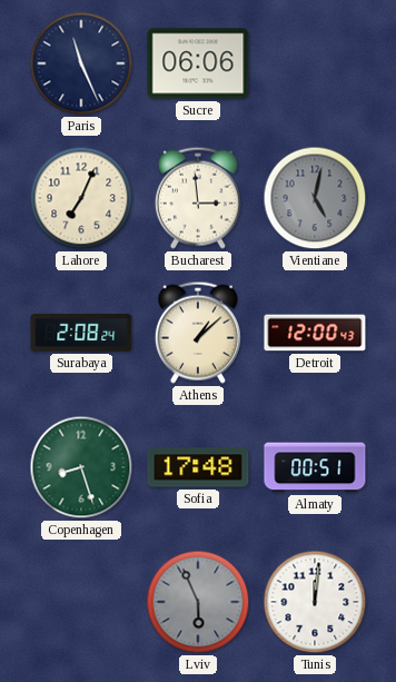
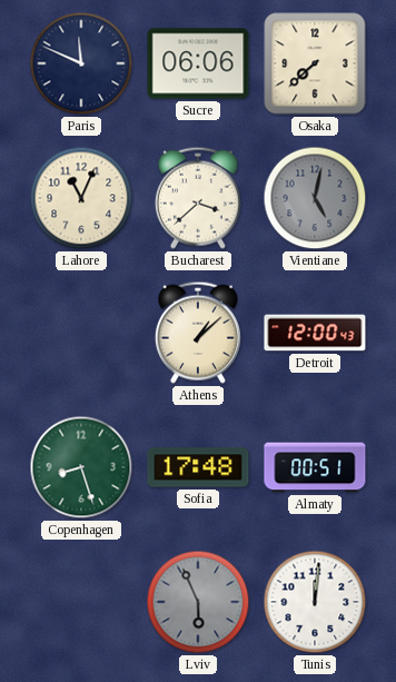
Paris: 11:26 -> 11:49 (81, 63)
Osaka: none -> 7:38 (315, 63)
Lahore: 7:04 -> 11:04 (81, 198)
Bucharest: 2:59 -> 3:38 (198, 198)
Surabaya: 2:08 -> none (81, 333)
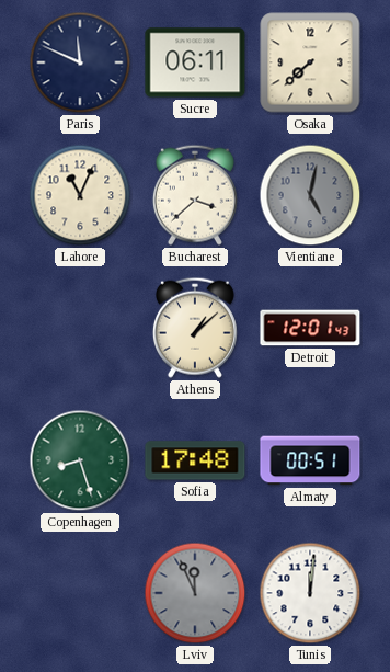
Sucre: 06:06 -> 06:11 (195, 62)
Detroit: 12:00 -> 12:01 (310, 328)
Lviv: 5:56 -> 11:56 (195, 593)
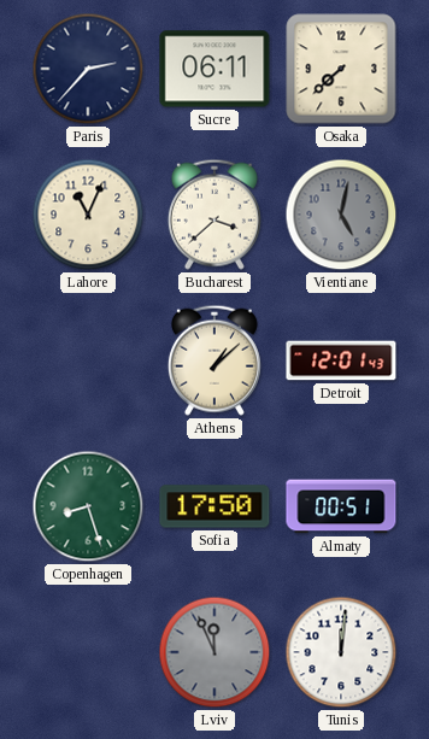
Paris: 11:49 -> 2:37 (88, 69)
Sofia: 17:48 -> 17:50 (214, 506)
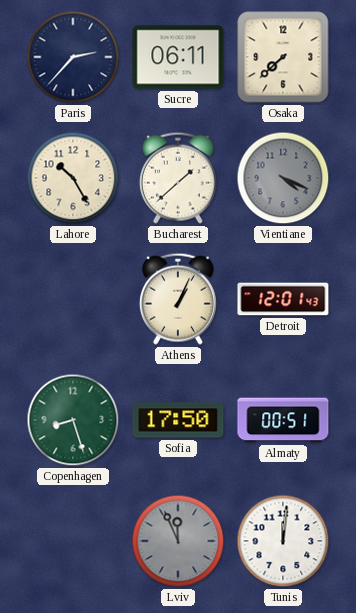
Lahore: 11:04 -> 10:25 (73, 178)
Bucharest: 3:38 -> 1:38 (178, 178)
Vientiane: 5:02 -> 4:19 (283, 178)
Athens: 1:08 -> 1:04 (178, 299)
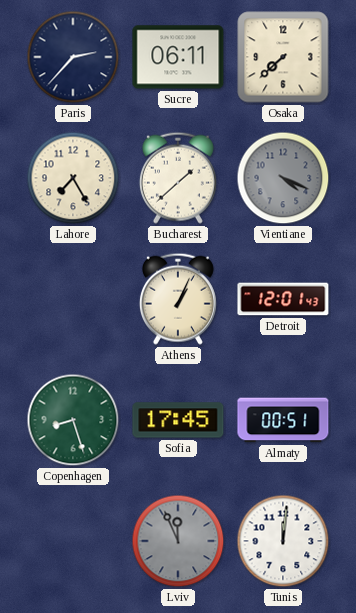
Lahore: 10:25 -> 7:25 (73, 178)
Sofia: 17:50 -> 17:45 (178, 420)
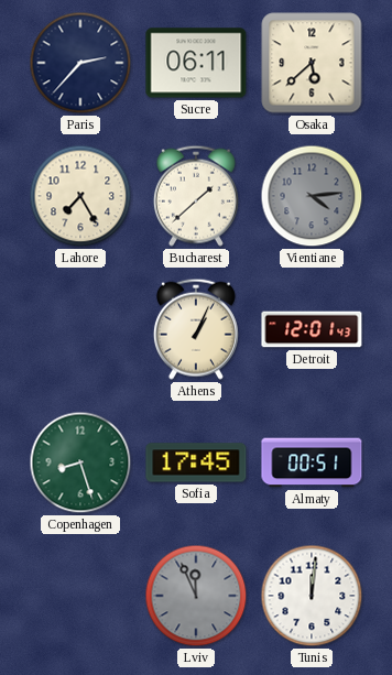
Osaka: 7:38 -> 5:38 (312, 63)
Vientiane: 4:19 -> 4:14 (312, 196)
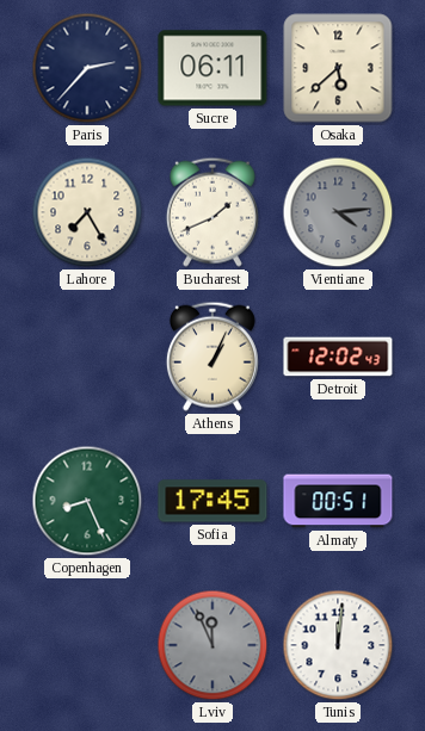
Bucharest: 1:38 -> 1:41 (213, 212)
Detroit: 12:01 -> 12:02 (338, 357)
Copenhagen: 8:27 -> 8:26 (87, 501)
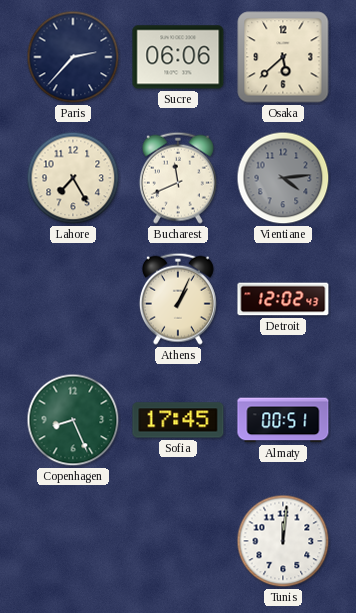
Sucre: 06:11 -> 06:06 (178, 57)
Bucharest: 1:41 -> 11:41 (178, 178)
Lviv: 11:56 -> none (213, 645)
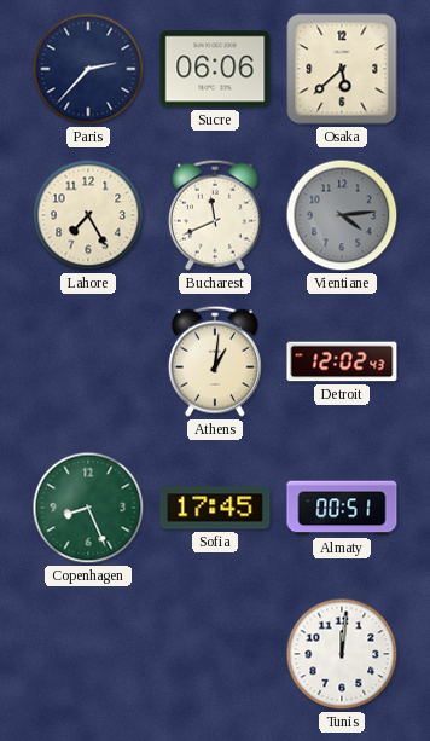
Athens: 1:04 -> 1:01 (215, 361)
